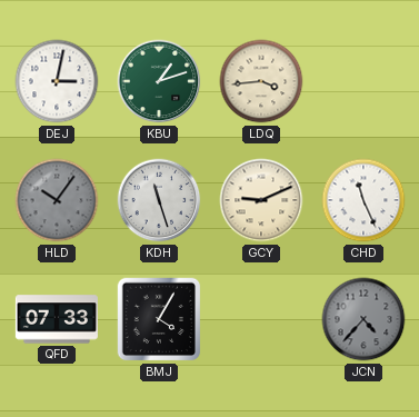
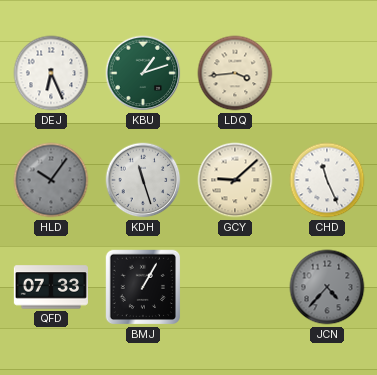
DEJ: 3:02 -> 6:26 (51, 73)
GCY: 9:11 -> 9:08 (235, 180)
BMJ: 4:05 -> 1:05 (143, 287)
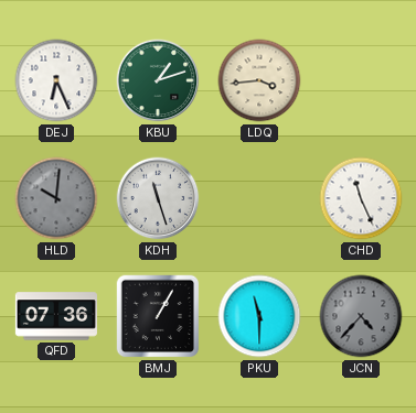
HLD: 10:06 -> 10:01 (56, 198)
GCY: 9:08 -> none (235, 180)
QFD: 07:33 -> 07:36 (56, 316)
PKU: none -> 11:30 (259, 316)
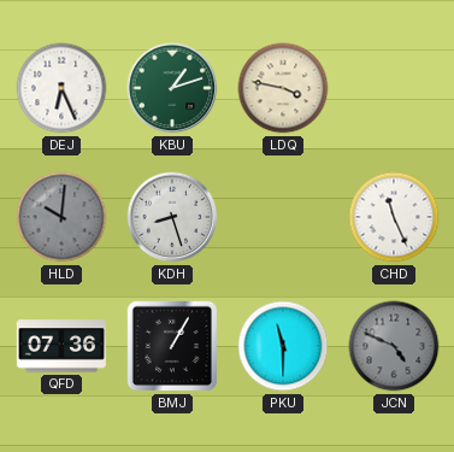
LDQ: 3:44 -> 3:47 (283, 88)
KDH: 11:27 -> 8:27 (172, 217)
JCN: 4:37 -> 4:49 (394, 346)
